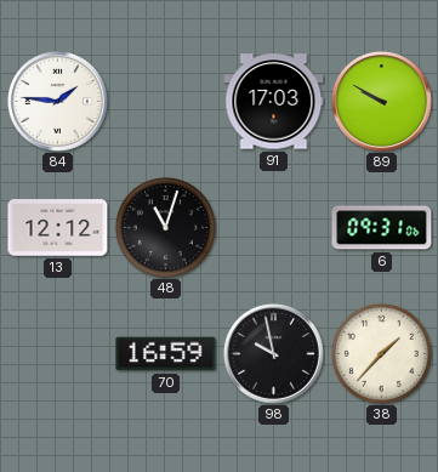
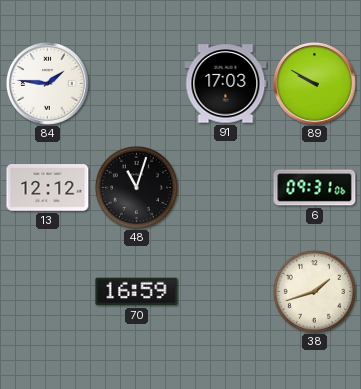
98: 9:58 -> none (273, 353)
38: 1:37 -> 1:42 (314, 291)
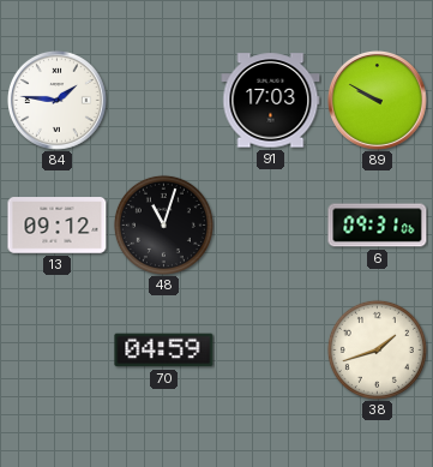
13: 12:12 -> 09:12 (58, 226)
70: 16:59 -> 04:59 (164, 351)
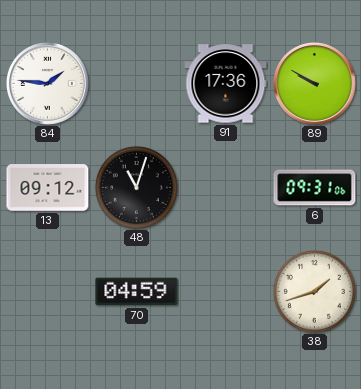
91: 17:03 -> 17:36 (226, 84)
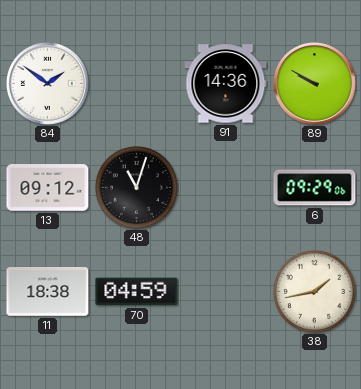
84: 1:46 -> 1:51 (47, 83)
91: 17:36 -> 14:36 (226, 84)
6: 09:31 -> 09:29 (315, 188)
11: none -> 18:38 (48, 292)
38: 1:42 -> 1:43 (314, 291)
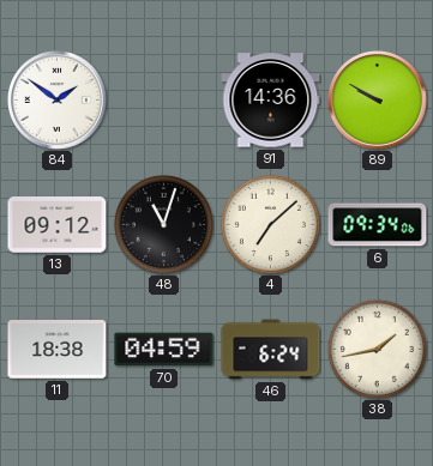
4: none -> 7:08 (270, 224)
6: 09:29 -> 09:34 (378, 225)
46: none -> 6:24 (271, 350)
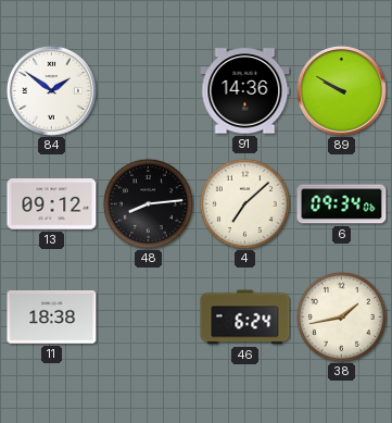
48: 11:03 -> 8:14 (148, 203)
70: 04:59 -> none (164, 350)
